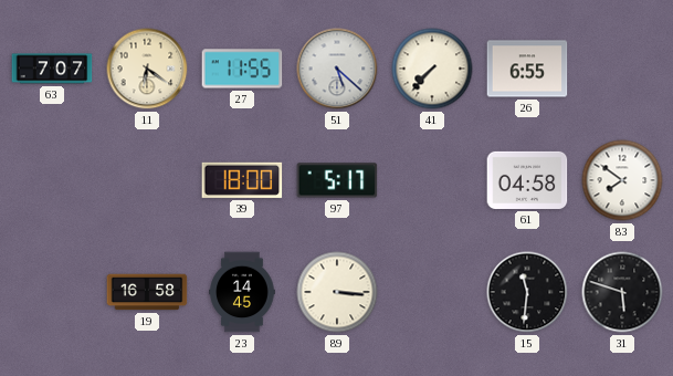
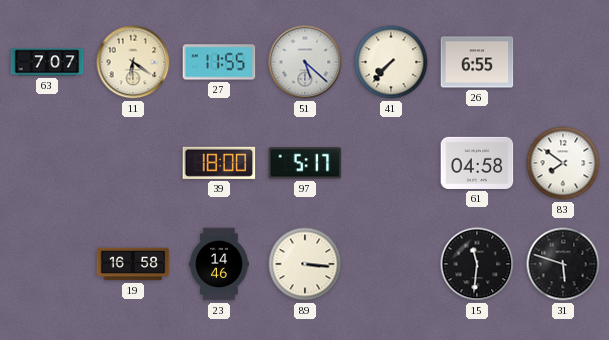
23: 14:45 -> 14:46 (219, 264)
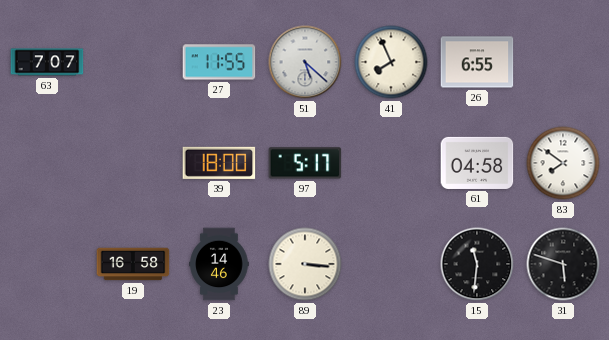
11: 6:21 -> none (133, 62)
41: 7:37 -> 7:56 (391, 62)
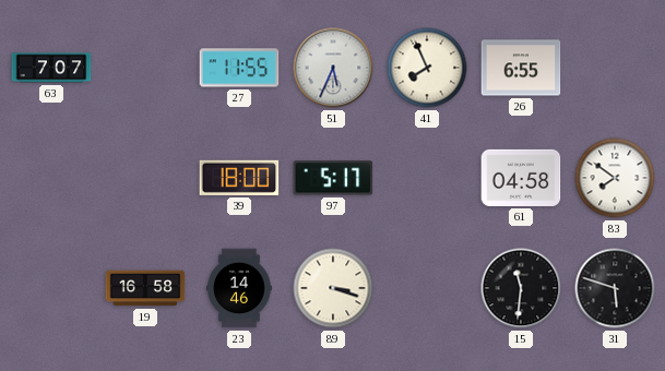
51: 5:22 -> 5:34 (333, 68)
89: 3:16 -> 3:18 (333, 288)
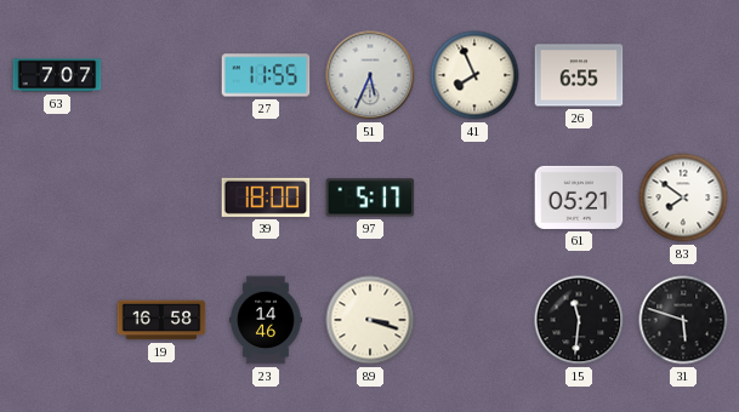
61: 04:58 -> 05:21 (579, 198)
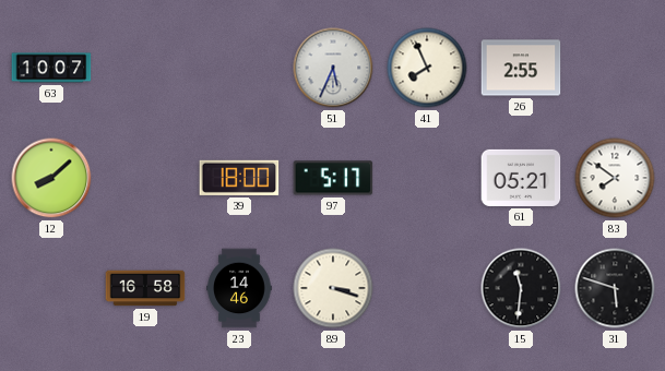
63: 7:07 -> 10:07 (51, 68)
27: 11:55 -> none (266, 75)
26: 6:55 -> 2:55 (521, 68)
12: none -> 8:08 (51, 178)
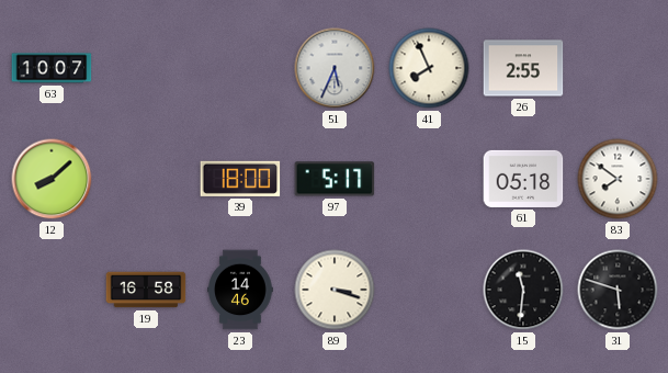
61: 05:21 -> 05:18 (523, 179)
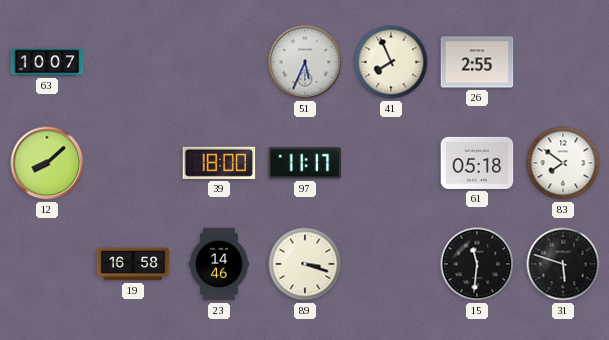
97: 5:17 -> 11:17 (305, 163)
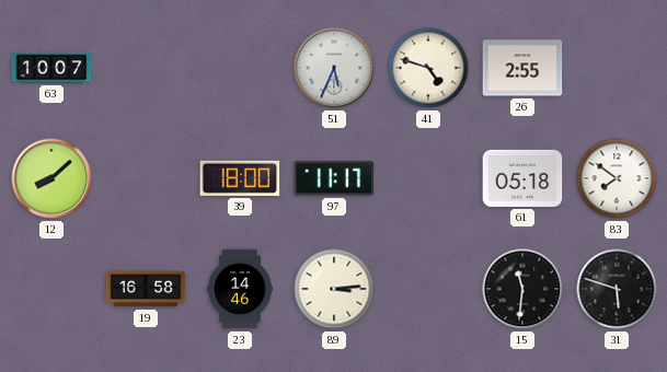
41: 7:56 -> 4:48 (428, 68)
89: 3:18 -> 3:14 (334, 289)
